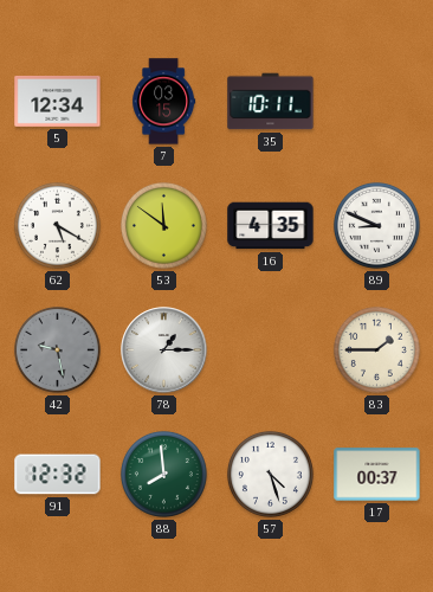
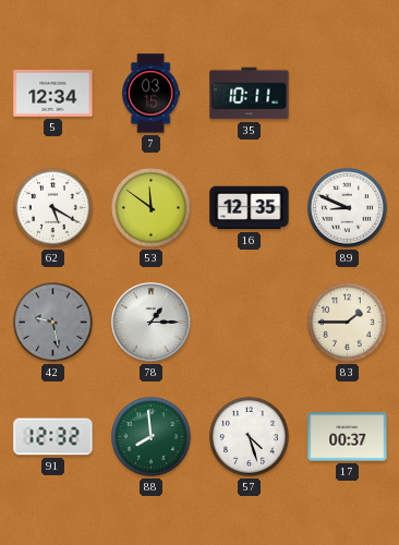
16: 4:35 -> 12:35 (250, 208)
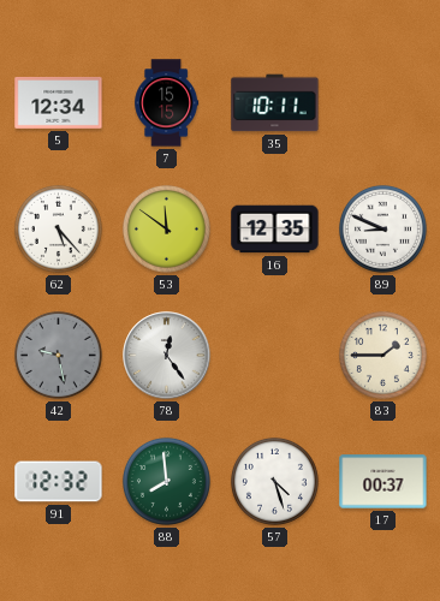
7: 03:15 -> 15:15 (167, 103)
62: 5:20 -> 5:23 (58, 228)
78: 1:15 -> 12:24 (167, 356)
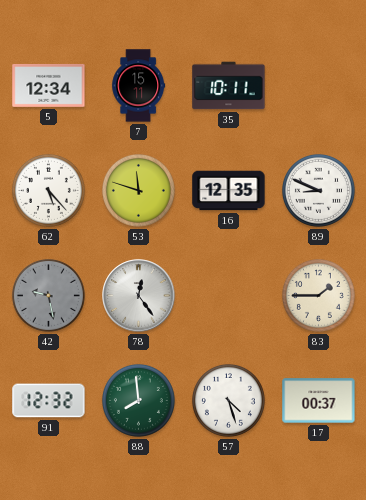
7: 15:15 -> 15:11 (139, 86)
53: 11:51 -> 11:48 (138, 190)
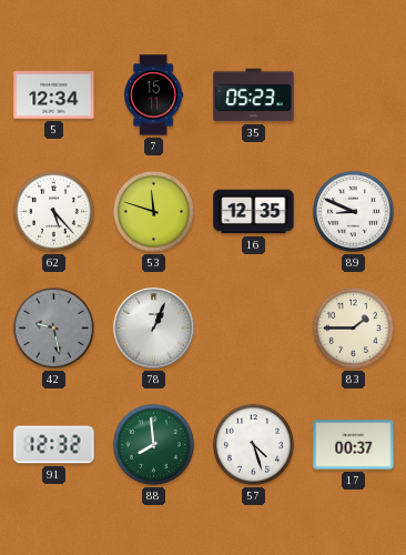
35: 10:11 -> 05:23 (254, 95)
78: 12:24 -> 1:04 (154, 329)
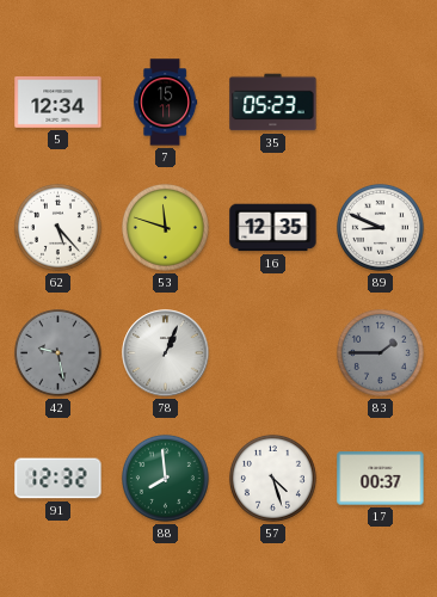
83 dial: cream -> grey (380, 352)
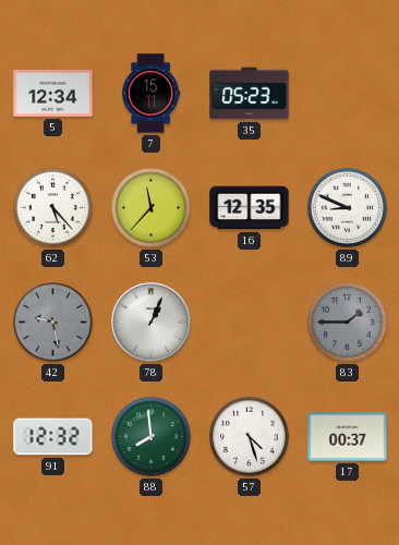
53: 11:48 -> 11:37 (150, 207)
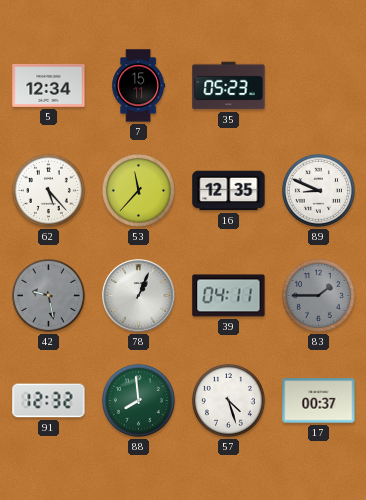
39: none -> 04:11 (229, 296)
